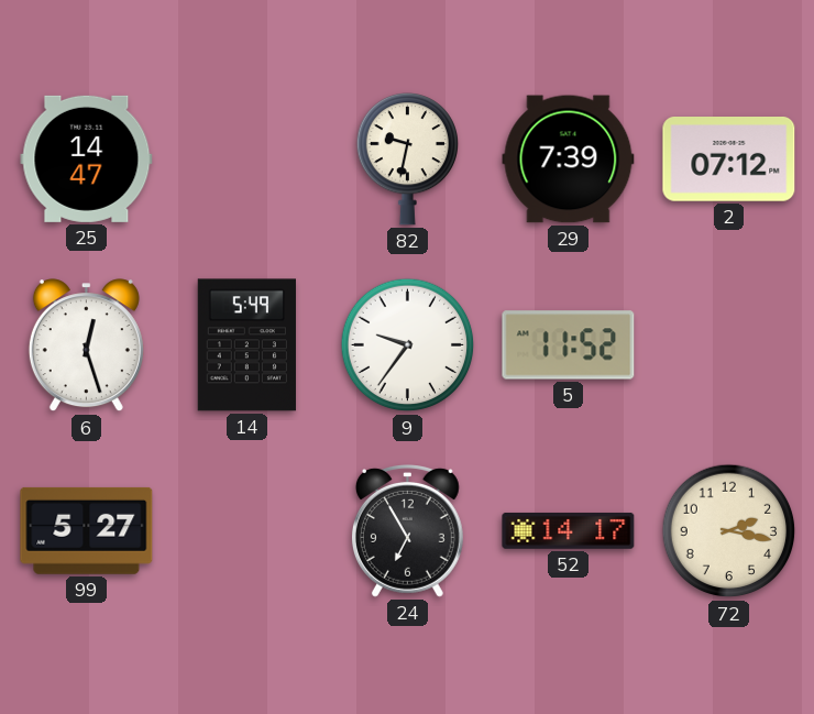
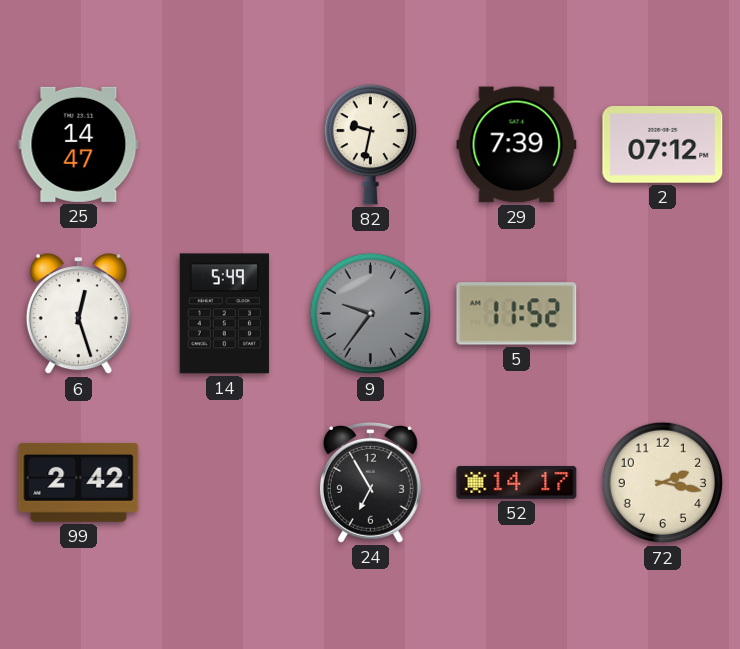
9 dial: white -> grey (371, 314)
99: 5:27 -> 2:42 (79, 482)
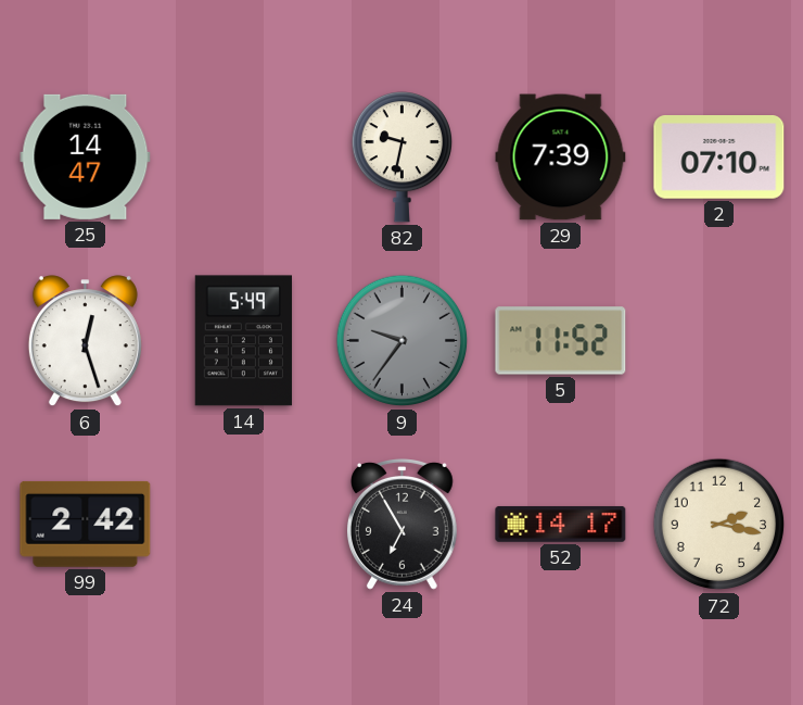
2: 07:12 -> 07:10 (719, 158)
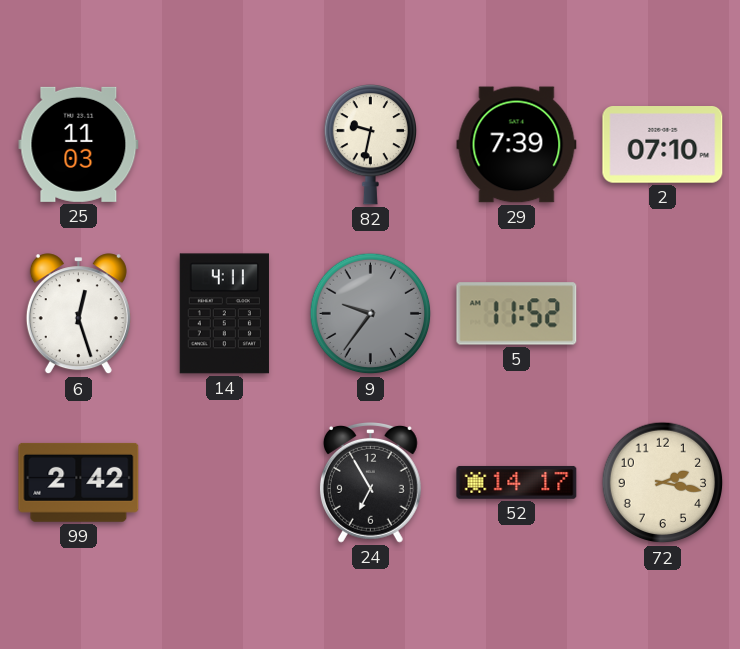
25: 14:47 -> 11:03 (79, 144)
14: 5:49 -> 4:11 (224, 314)
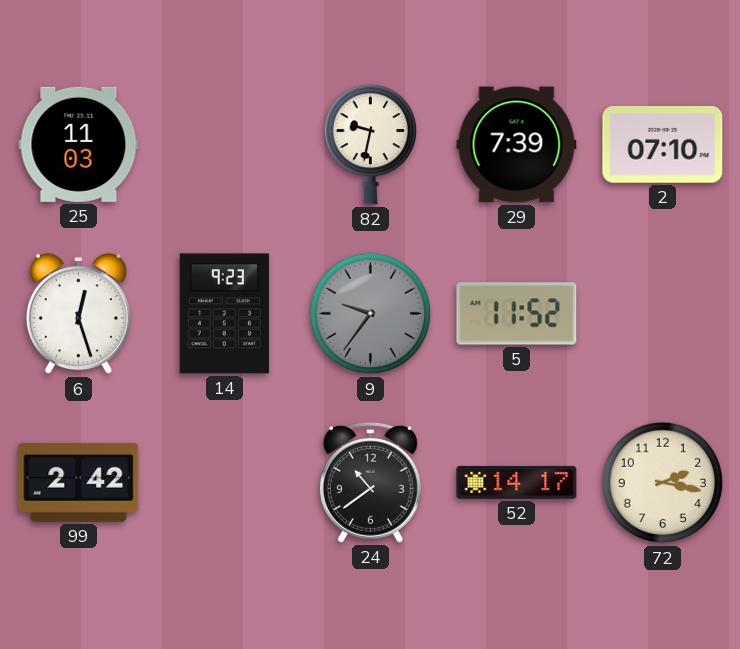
14: 4:11 -> 9:23 (224, 314)
24: 6:55 -> 10:39 (370, 483)
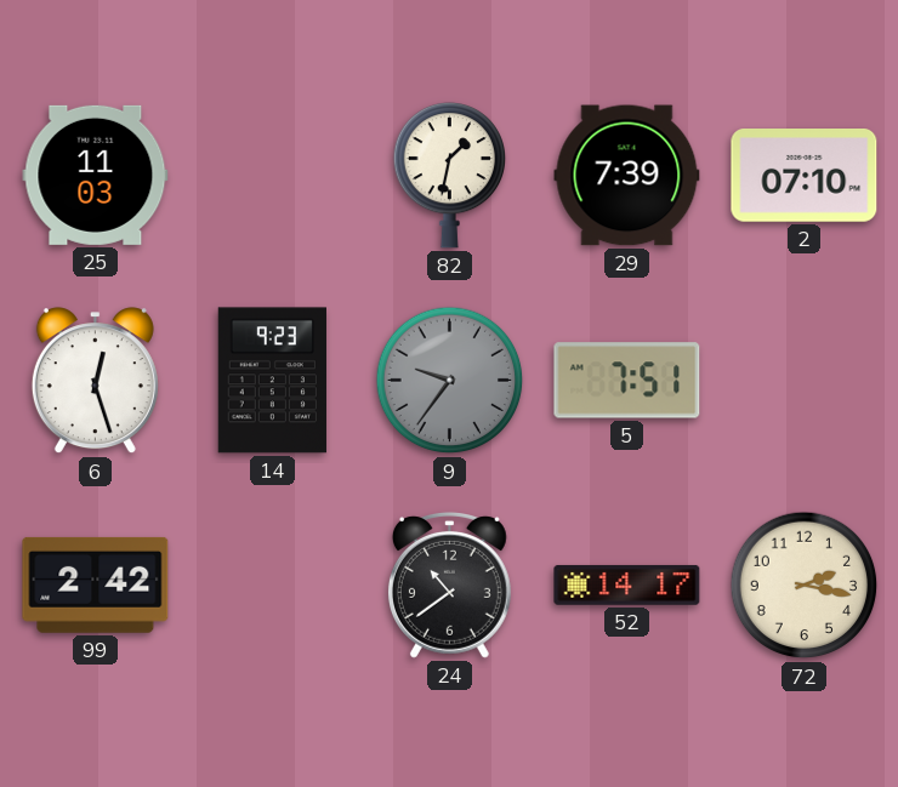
82: 9:32 -> 1:32 (449, 176)
5: 11:52 -> 7:51 (627, 381)
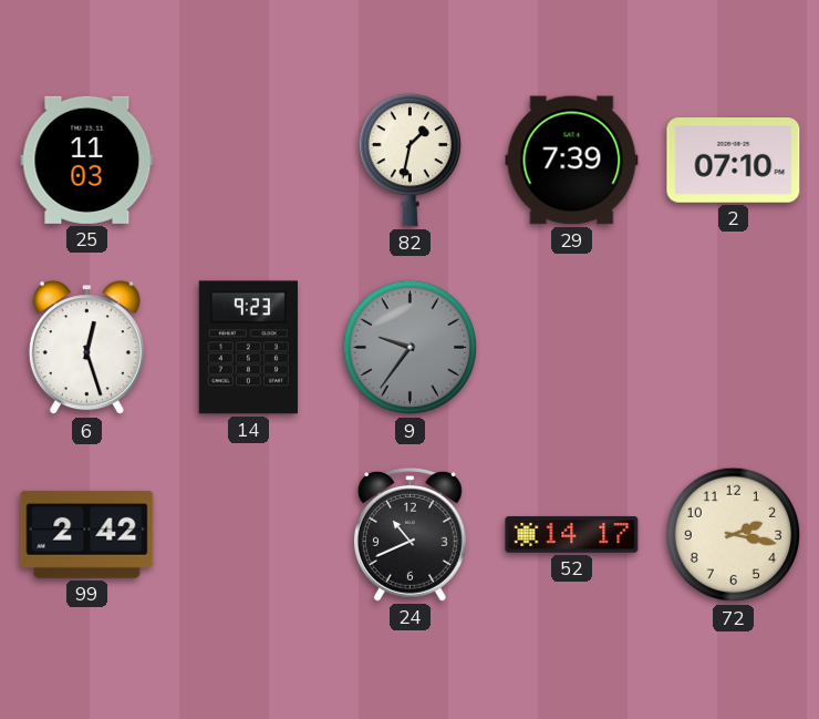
5: 7:51 -> none (627, 381)
24: 10:39 -> 10:41 (409, 535)
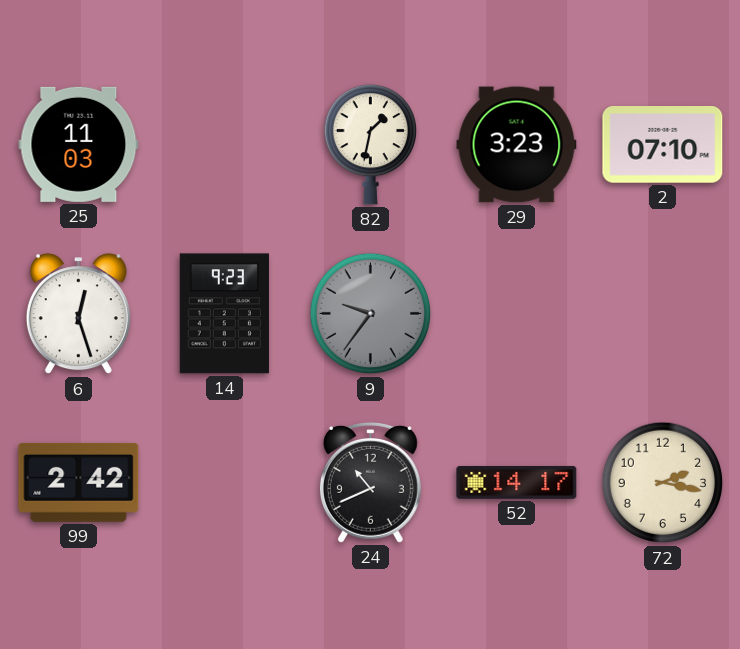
29: 7:39 -> 3:23 (517, 145)
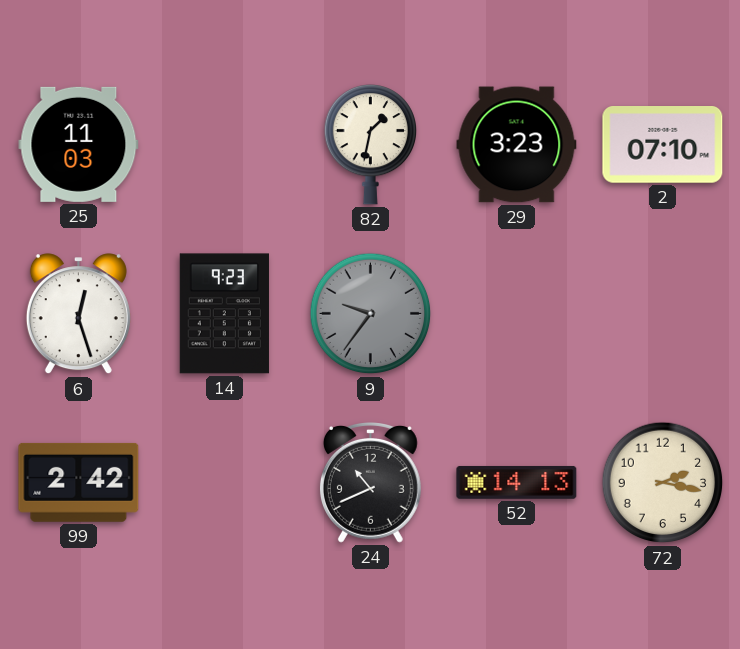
52: 14:17 -> 14:13 (517, 483)
